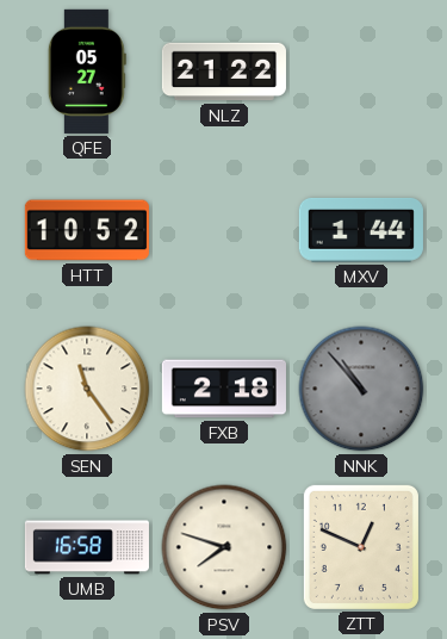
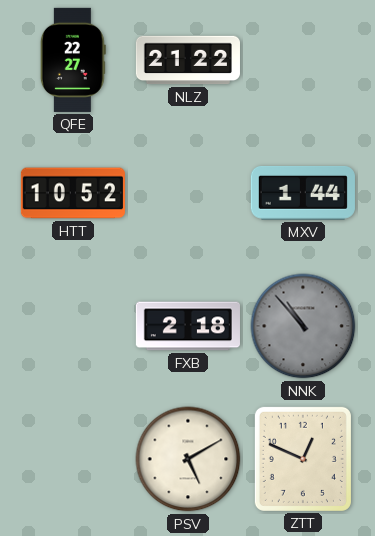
QFE: 05:27 -> 22:27 (73, 60)
SEN: 11:24 -> none (87, 389)
UMB: 16:58 -> none (87, 547)
PSV: 7:48 -> 5:10 (188, 459)
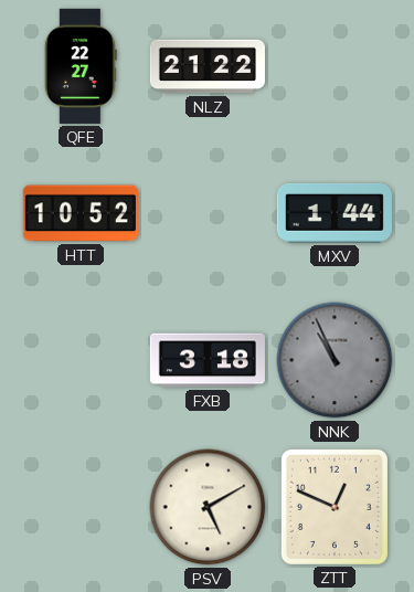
FXB: 2:18 -> 3:18 (208, 360)
NNK: 10:53 -> 10:56 (335, 360)
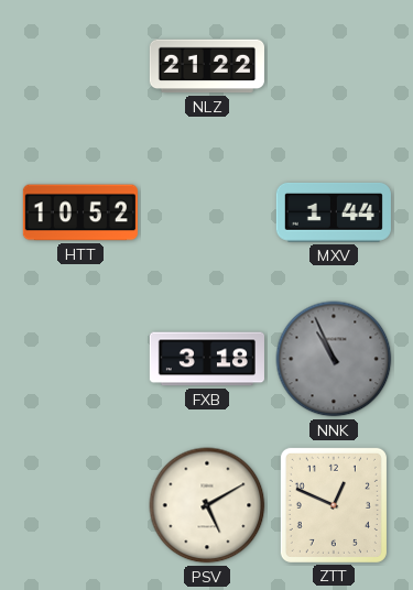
QFE: 22:27 -> none (81, 66)
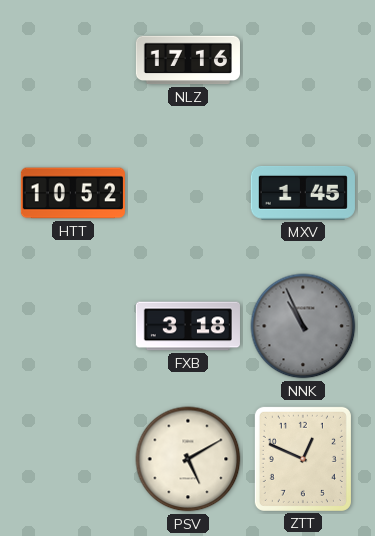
NLZ: 21:22 -> 17:16 (188, 60)
MXV: 1:44 -> 1:45 (303, 193)
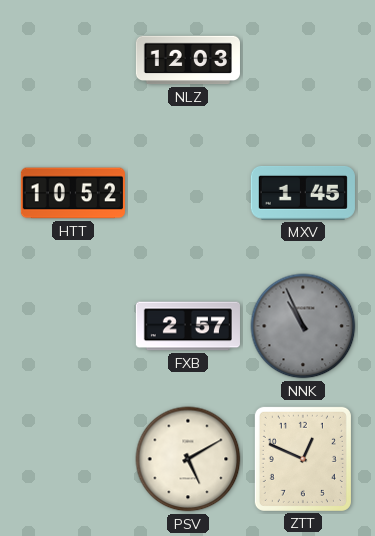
NLZ: 17:16 -> 12:03 (188, 60)
FXB: 3:18 -> 2:57 (188, 326)
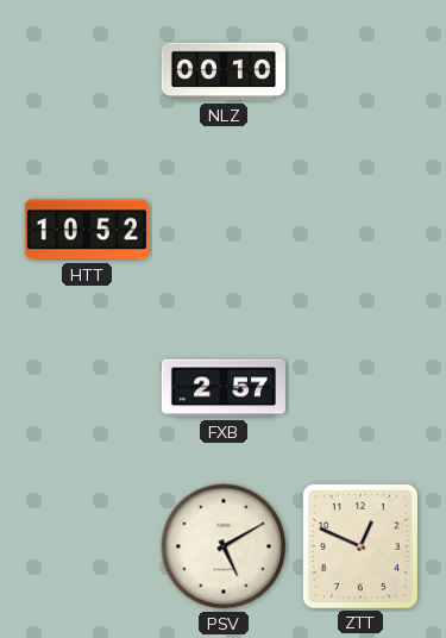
NLZ: 12:03 -> 00:10 (224, 71)
MXV: 1:45 -> none (303, 193)
NNK: 10:56 -> none (303, 326)
